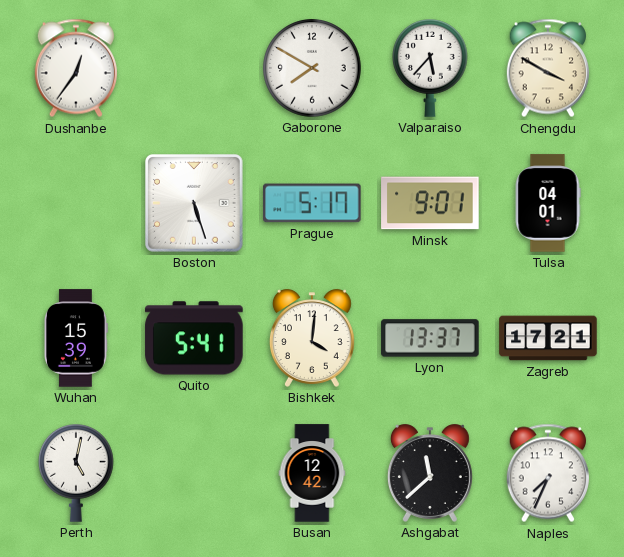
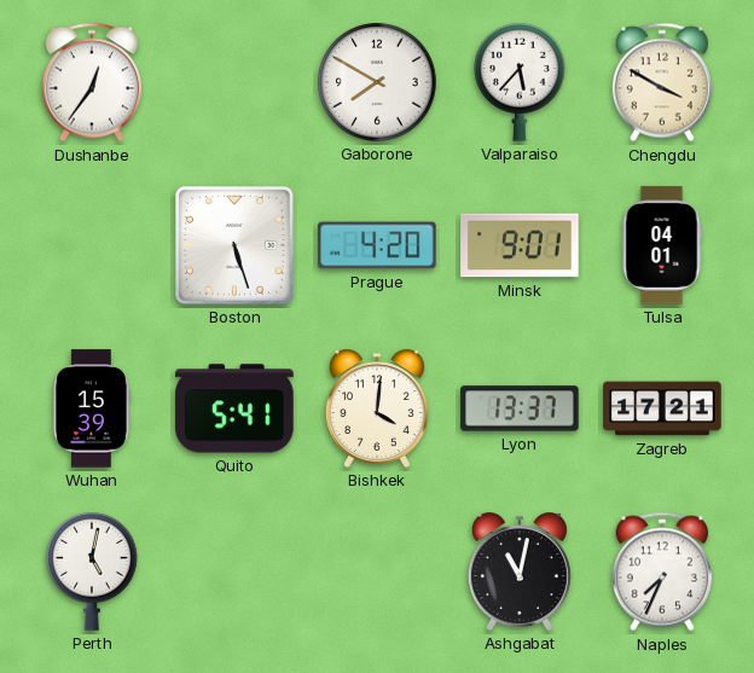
Prague: 5:17 -> 4:20 (377, 245)
Busan: 12:42 -> none (312, 473)
Ashgabat: 11:38 -> 11:02 (520, 572)
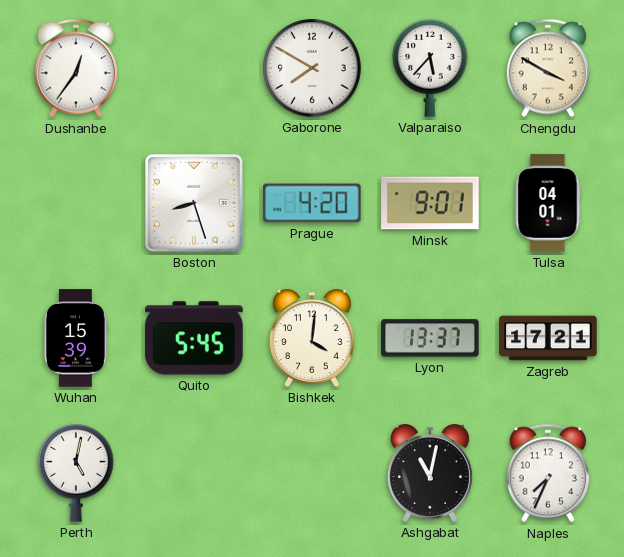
Boston: 5:27 -> 8:27 (195, 204)
Quito: 5:41 -> 5:45 (194, 338)
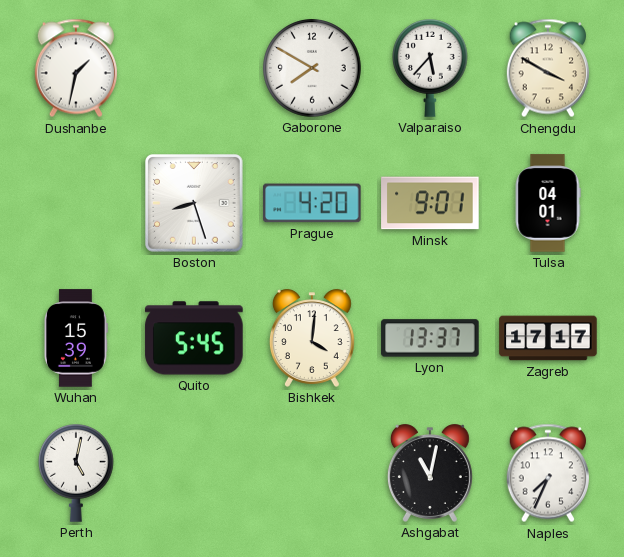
Dushanbe: 12:36 -> 1:32 (75, 68)
Zagreb: 17:21 -> 17:17 (548, 338)
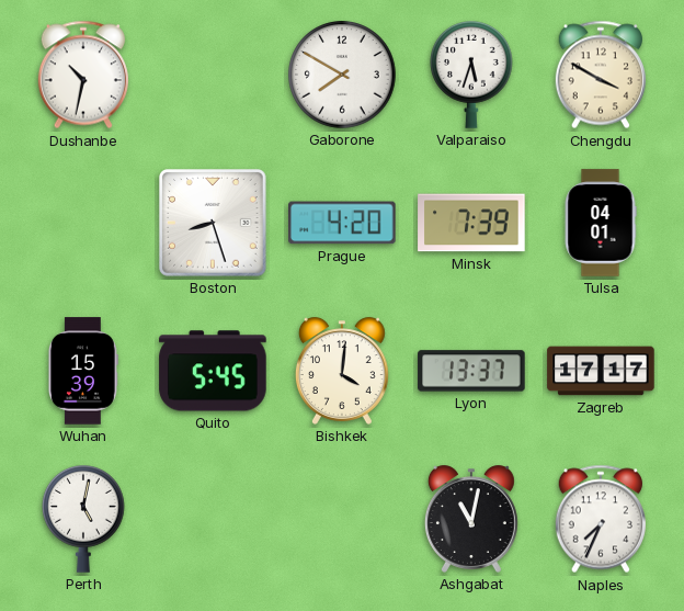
Dushanbe: 1:32 -> 10:32 (82, 75)
Valparaiso: 5:37 -> 5:33 (472, 76)
Minsk: 9:01 -> 7:39 (471, 223)
